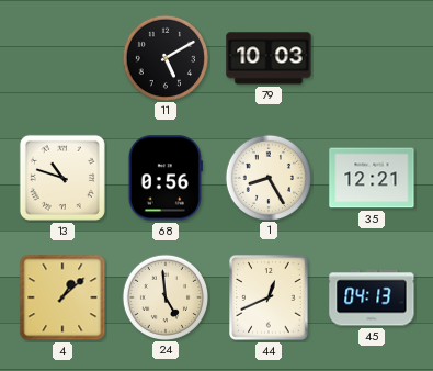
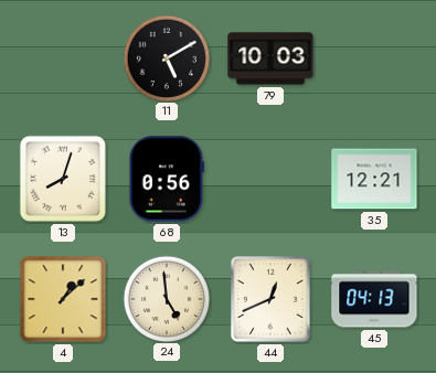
13: 10:48 -> 8:03 (63, 179)
1: 8:25 -> none (267, 177)
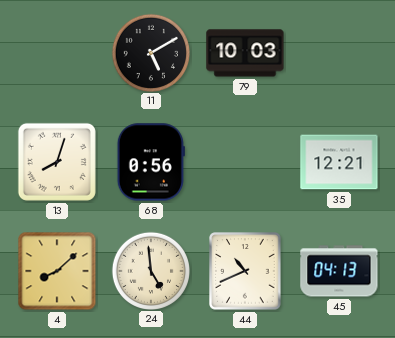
4: 1:08 -> 8:08 (57, 271)
44: 12:41 -> 10:41 (245, 271)
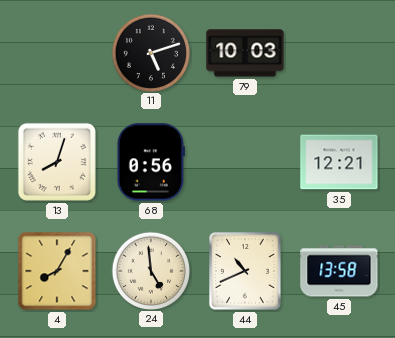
11: 5:10 -> 5:12 (150, 52)
4: 8:08 -> 8:05 (57, 271)
45: 04:13 -> 13:58 (339, 271)
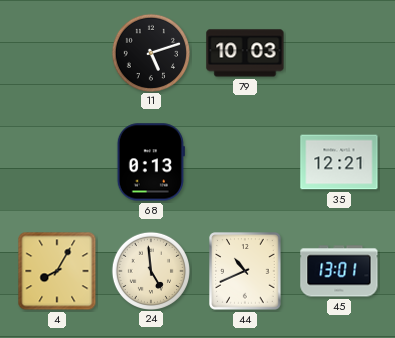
13: 8:03 -> none (57, 162)
68: 0:56 -> 0:13 (151, 162)
45: 13:58 -> 13:01 (339, 271)
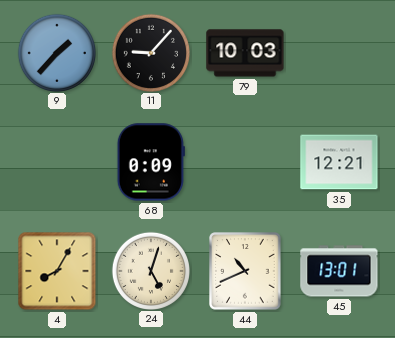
9: none -> 1:37 (56, 52)
11: 5:12 -> 9:07 (150, 52)
68: 0:13 -> 0:09 (151, 162)
24: 4:59 -> 5:03 (150, 270)
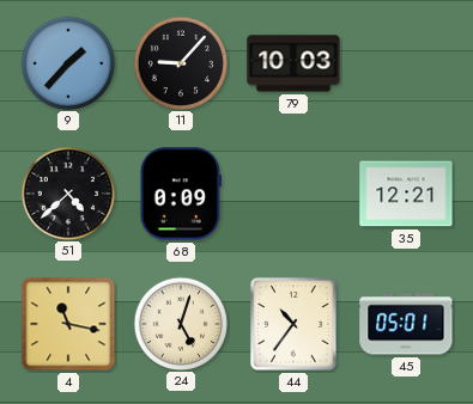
51: none -> 4:38 (67, 192)
4: 8:05 -> 11:17 (68, 324)
44: 10:41 -> 10:36 (293, 324)
45: 13:01 -> 05:01 (406, 324)
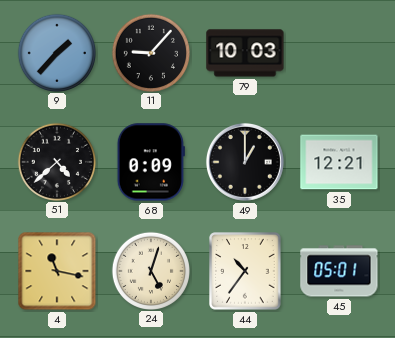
49: none -> 1:00 (245, 162)
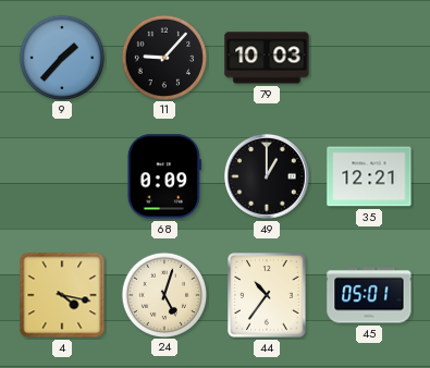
51: 4:38 -> none (56, 161)
4: 11:17 -> 4:17 (62, 295)
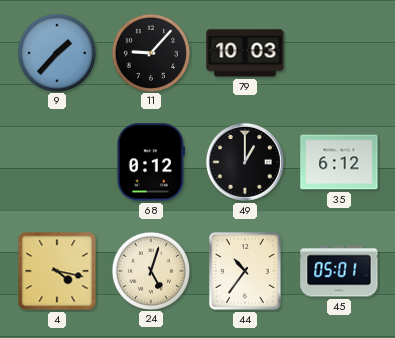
68: 0:09 -> 0:12 (151, 162)
35: 12:21 -> 6:12 (339, 162)
